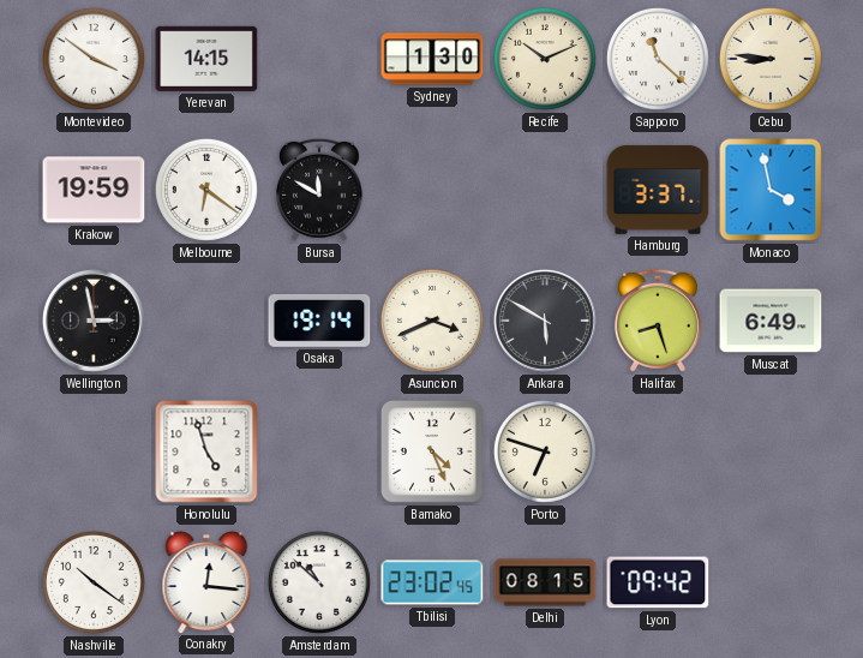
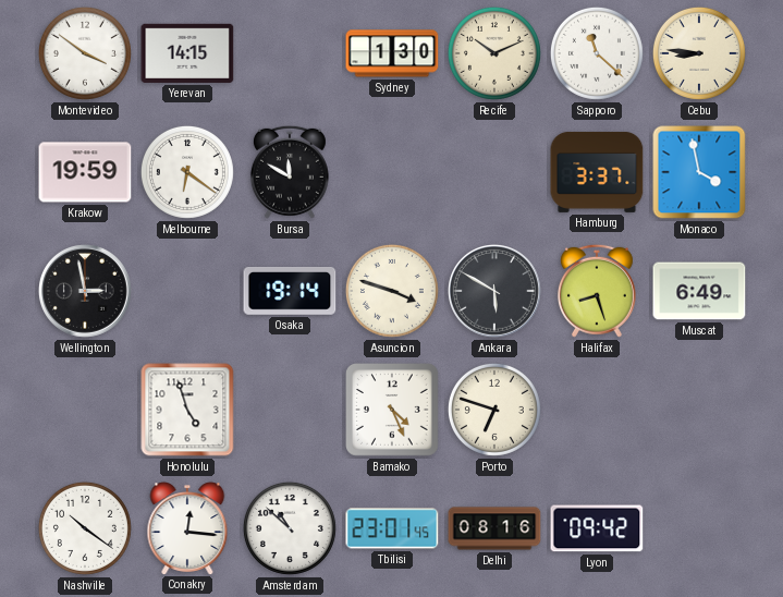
Asuncion: 3:41 -> 3:48 (392, 291)
Tbilisi: 23:02 -> 23:01 (392, 528)
Delhi: 08:15 -> 08:16 (494, 528)
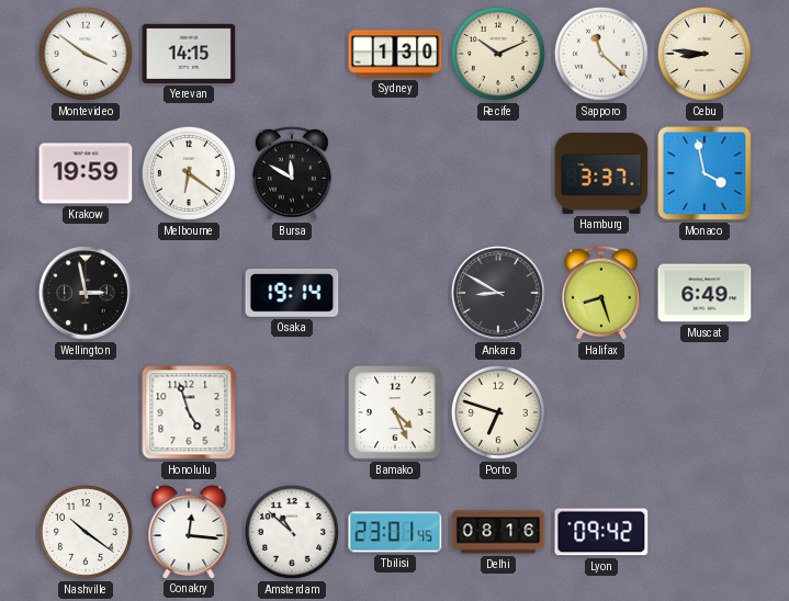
Asuncion: 3:48 -> none (392, 291)
Ankara: 5:50 -> 8:50 (498, 293)
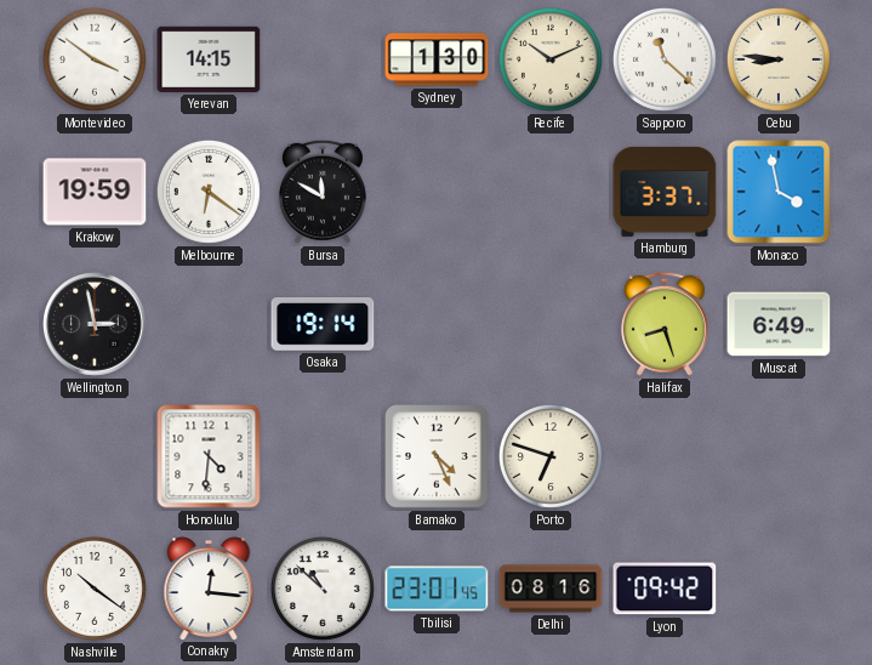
Ankara: 8:50 -> none (498, 293)
Honolulu: 4:57 -> 4:31 (209, 456)
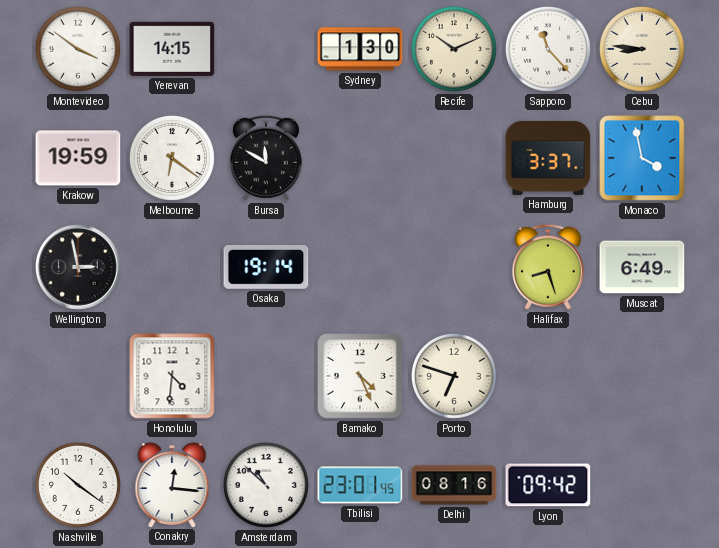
Sapporo: 11:22 -> 11:23 (548, 49)
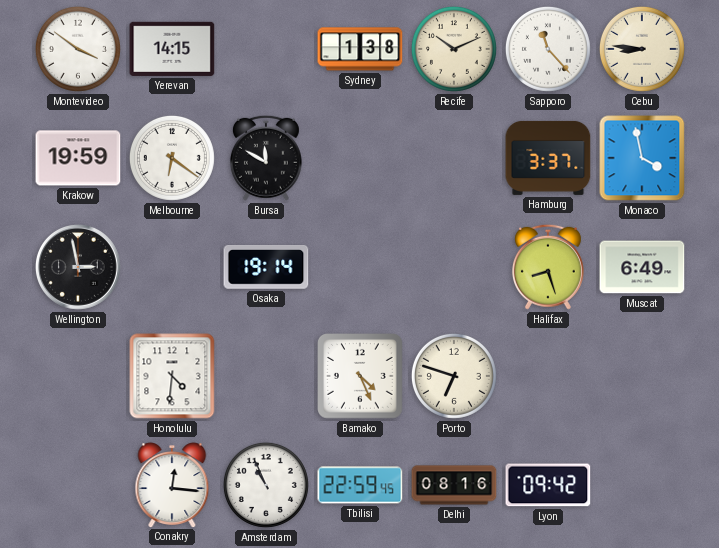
Sydney: 1:30 -> 1:38 (360, 49)
Nashville: 10:21 -> none (78, 485)
Amsterdam: 10:52 -> 10:56 (266, 485)
Tbilisi: 23:01 -> 22:59 (360, 485)
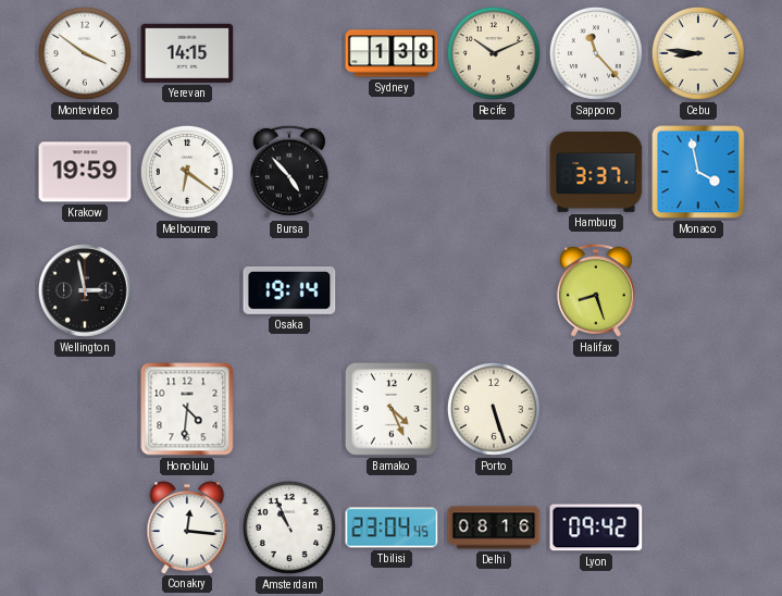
Bursa: 11:50 -> 4:53 (289, 172)
Muscat: 6:49 -> none (642, 267)
Porto: 6:48 -> 5:27 (494, 409)
Tbilisi: 22:59 -> 23:04 (392, 527)
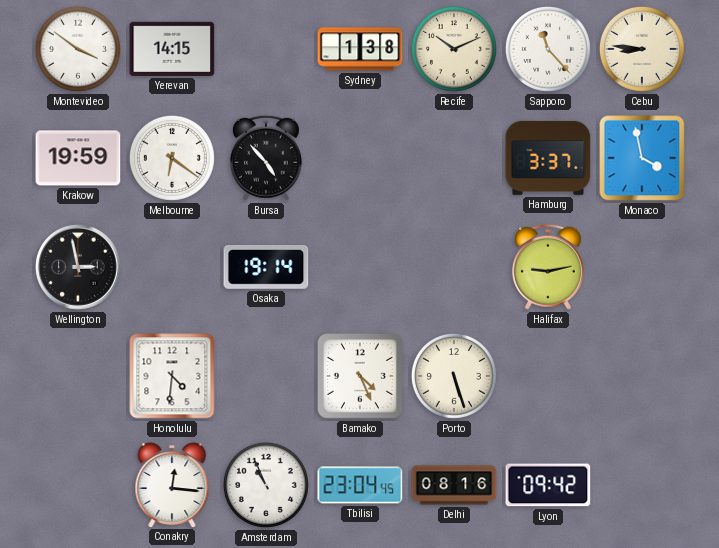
Halifax: 8:27 -> 9:13 (548, 267)
